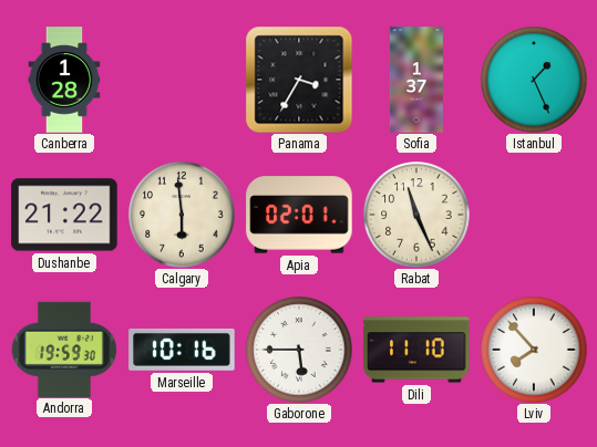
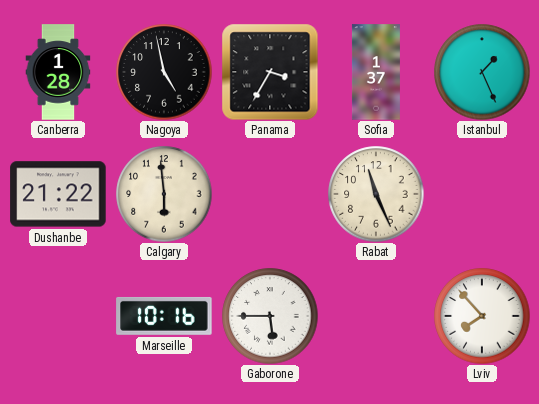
Nagoya: none -> 4:58 (164, 72)
Apia: 02:01 -> none (299, 215)
Andorra: 19:59 -> none (64, 349)
Dili: 11:10 -> none (416, 350)
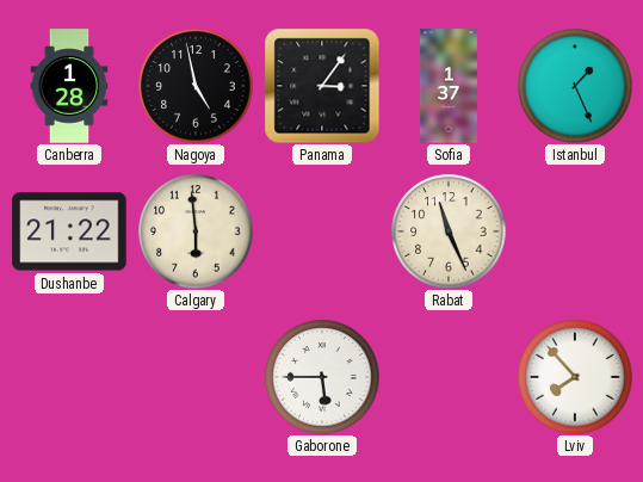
Panama: 3:35 -> 3:06 (322, 86)
Marseille: 10:16 -> none (164, 316)
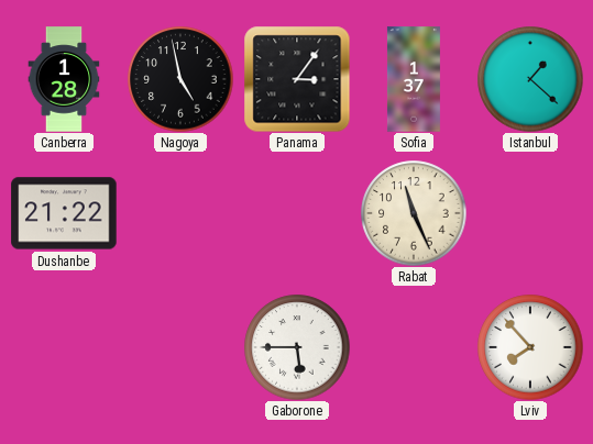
Istanbul: 1:26 -> 1:22 (530, 79)
Calgary: 5:59 -> none (196, 231)
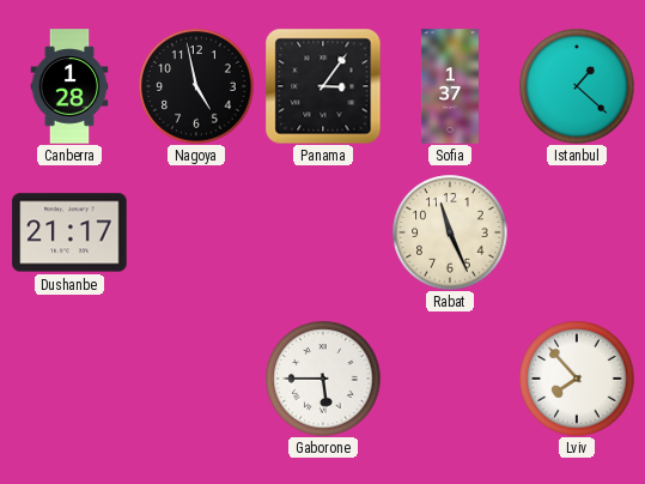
Dushanbe: 21:22 -> 21:17 (69, 232)
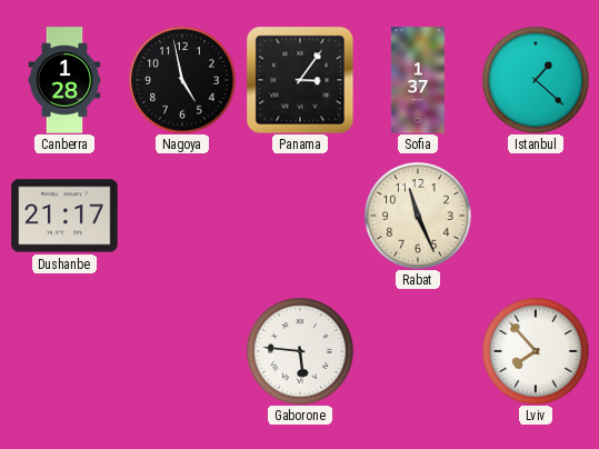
Gaborone: 5:45 -> 5:46 (300, 351)
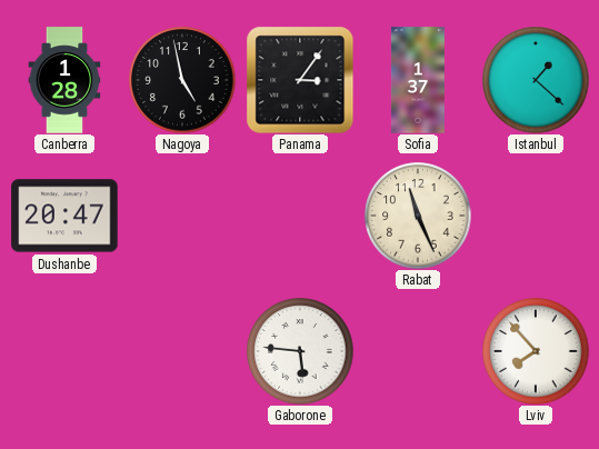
Dushanbe: 21:17 -> 20:47 (64, 216)
